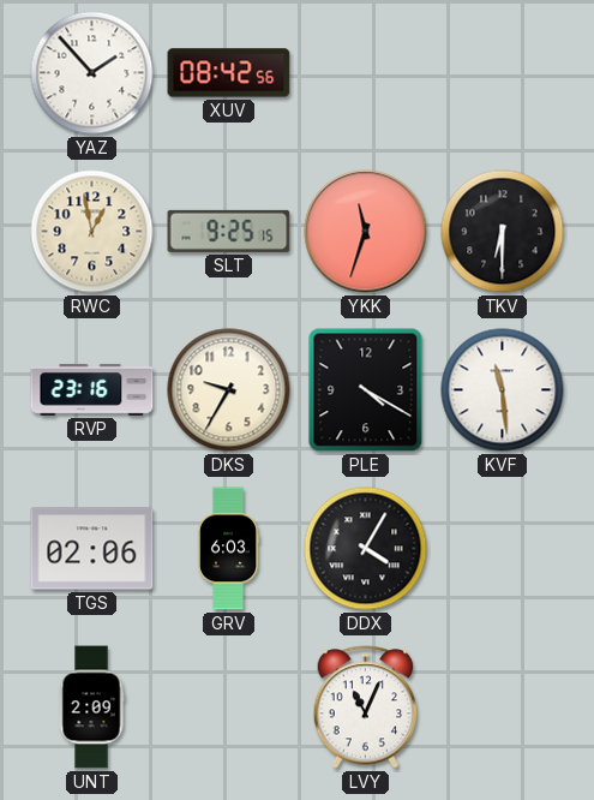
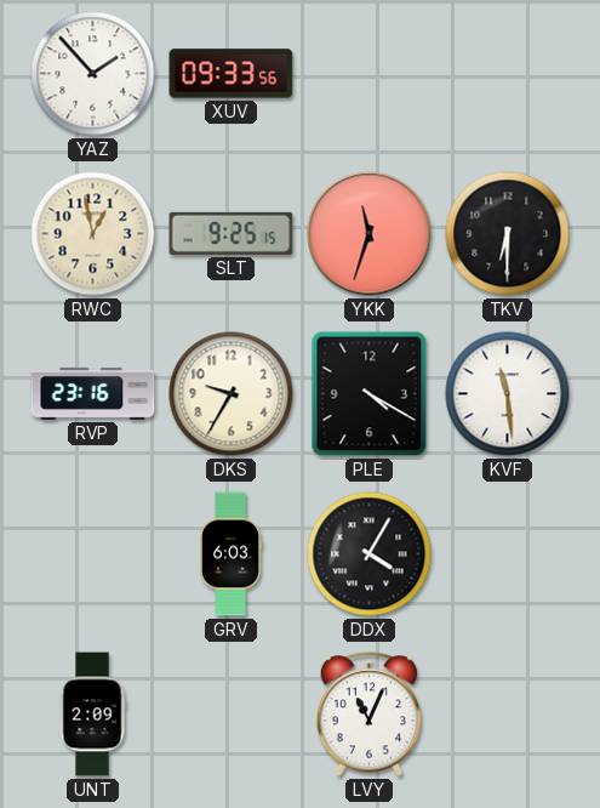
XUV: 08:42 -> 09:33 (232, 74)
TGS: 02:06 -> none (92, 549)
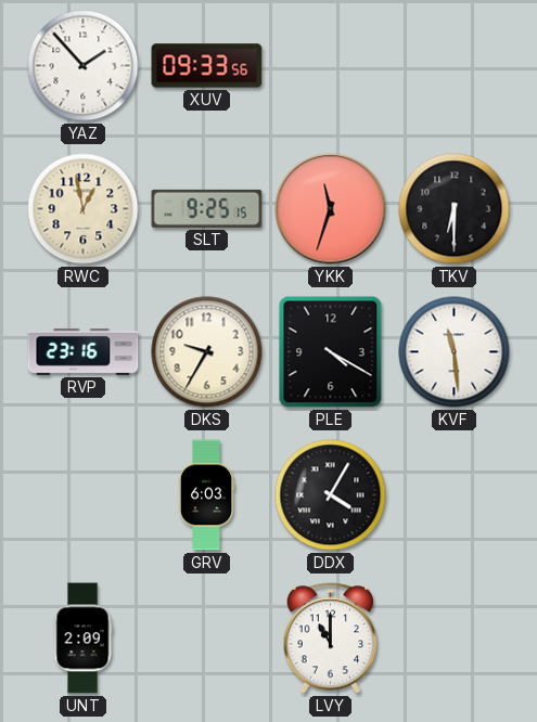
LVY: 11:04 -> 11:00 (331, 639)
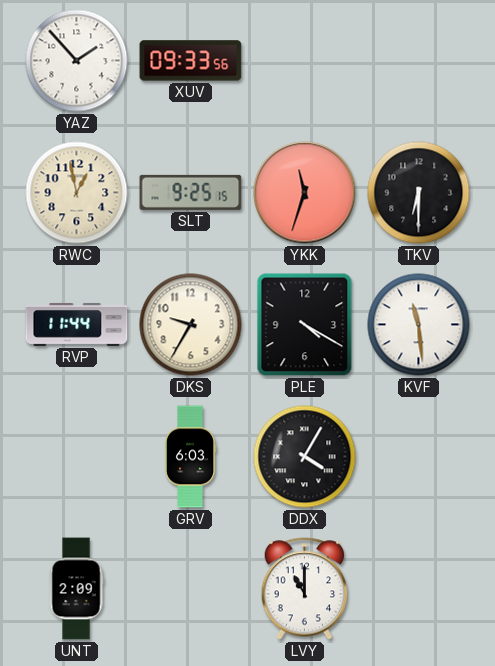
RVP: 23:16 -> 11:44 (77, 324)
